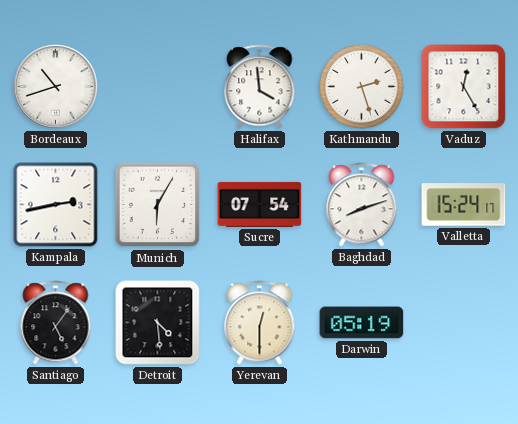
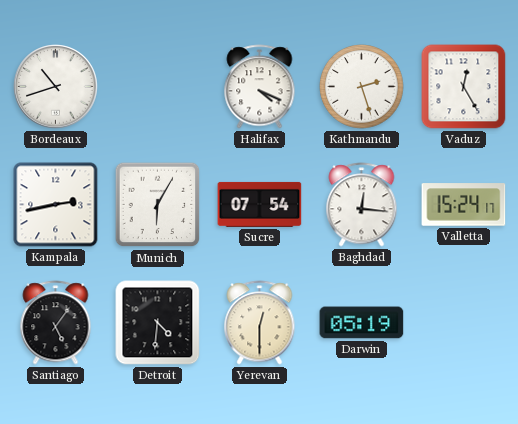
Halifax: 3:59 -> 4:19 (260, 87)
Baghdad: 8:12 -> 12:16 (362, 205)
Detroit: 4:29 -> 4:31 (158, 323)
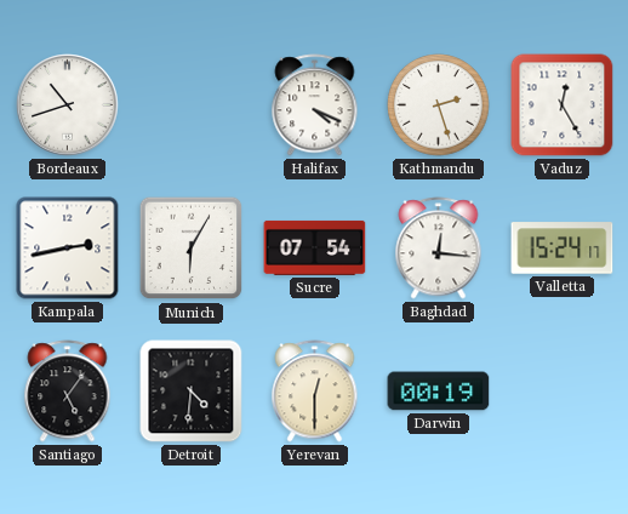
Darwin: 05:19 -> 00:19 (439, 392)
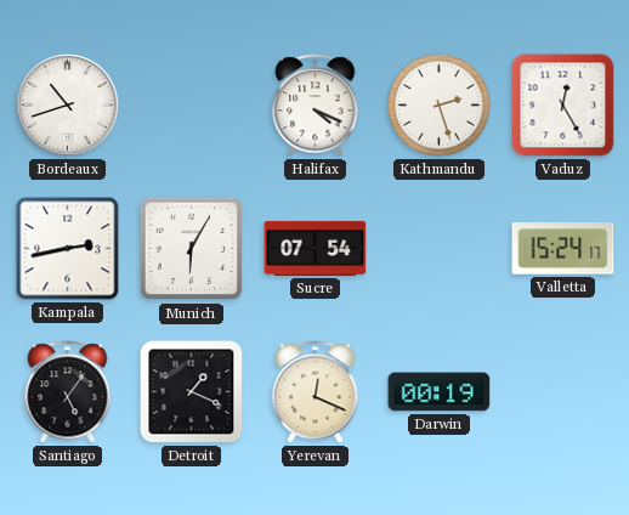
Baghdad: 12:16 -> none (439, 249)
Detroit: 4:31 -> 1:19 (192, 392)
Yerevan: 12:30 -> 12:19 (316, 392)
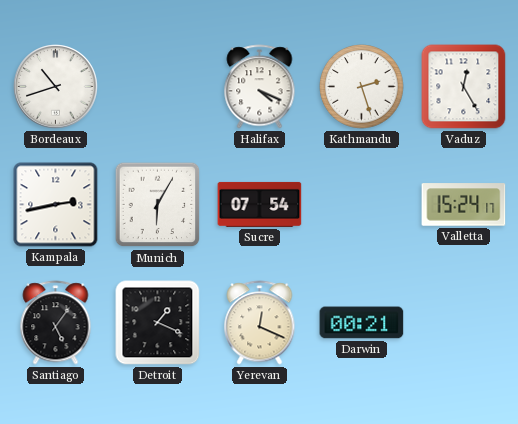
Darwin: 00:19 -> 00:21 (362, 323)
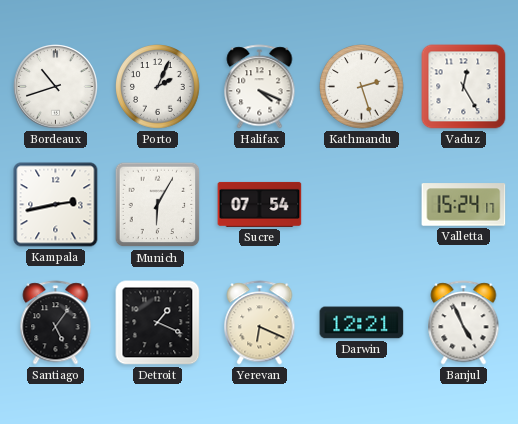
Porto: none -> 2:04 (158, 87)
Yerevan: 12:19 -> 6:19 (260, 323)
Darwin: 00:21 -> 12:21 (362, 323)
Banjul: none -> 4:56 (464, 323)
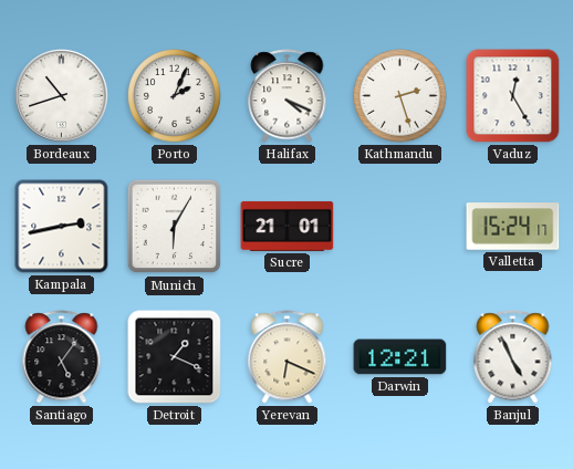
Sucre: 07:54 -> 21:01 (288, 226)
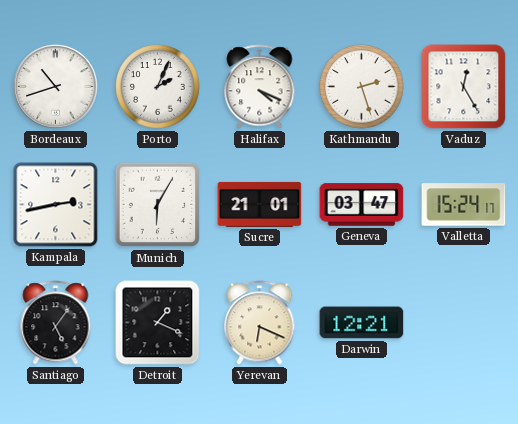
Geneva: none -> 03:47 (362, 205)
Banjul: 4:56 -> none (513, 357)
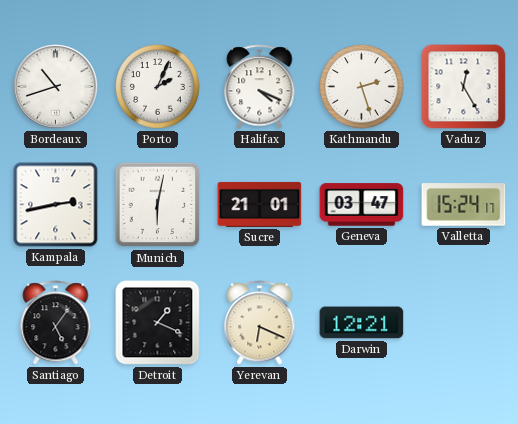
Munich: 6:05 -> 6:02 (158, 205)
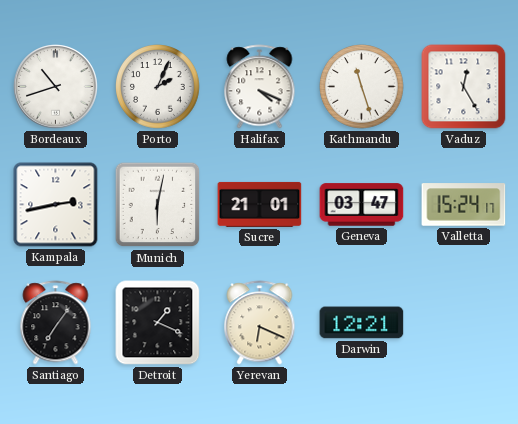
Kathmandu: 2:27 -> 11:27 (362, 87)
Santiago: 5:06 -> 7:06 (56, 323)
